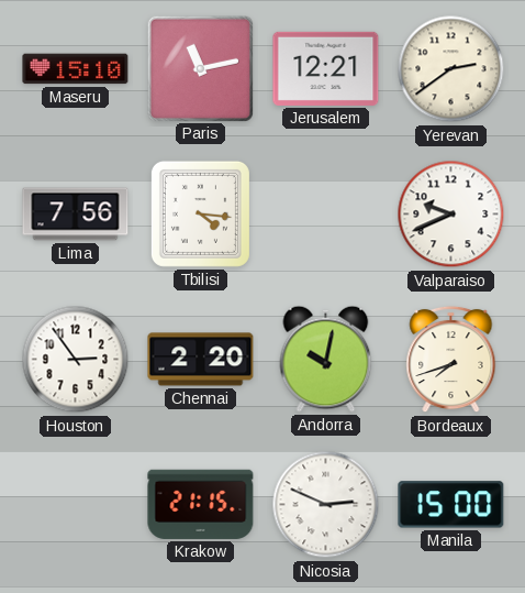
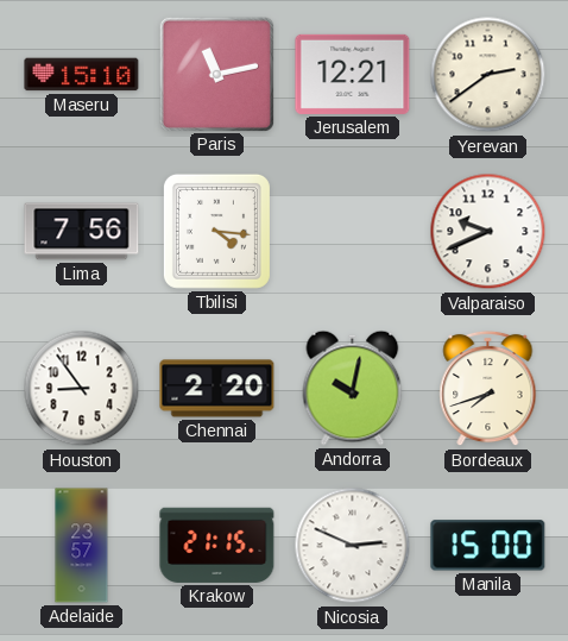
Houston: 2:54 -> 8:54 (82, 389)
Adelaide: none -> 23:57 (82, 546)
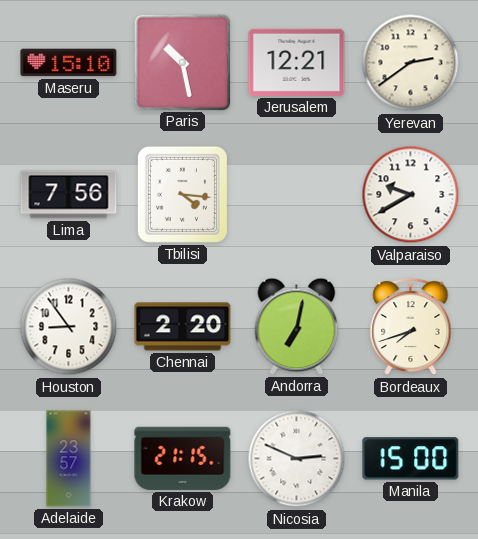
Paris: 11:13 -> 10:28 (182, 62)
Valparaiso: 9:41 -> 9:40 (411, 195)
Andorra: 10:02 -> 7:02 (297, 326)
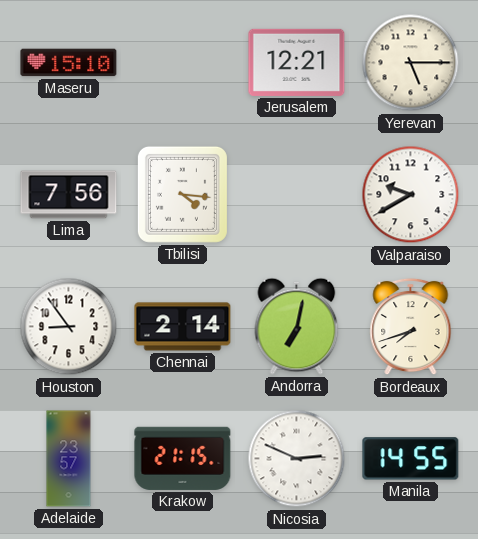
Paris: 10:28 -> none (182, 62)
Yerevan: 2:39 -> 5:15 (411, 63)
Chennai: 2:20 -> 2:14 (183, 327)
Manila: 15:00 -> 14:55 (411, 459)
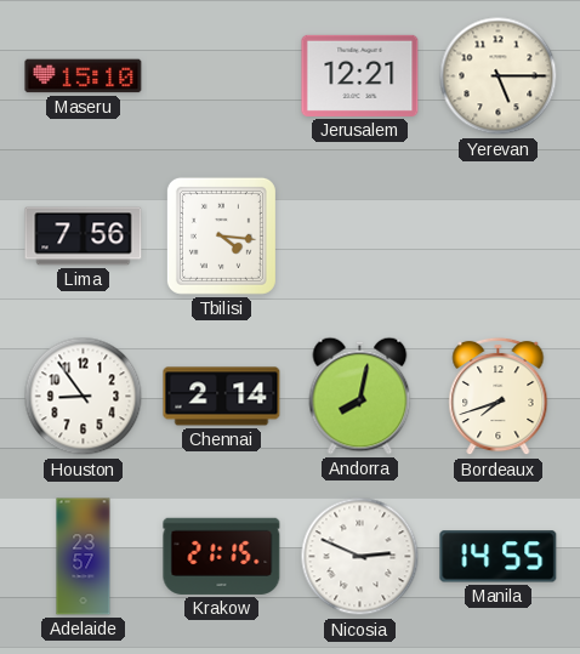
Valparaiso: 9:40 -> none (411, 195)
Andorra: 7:02 -> 8:02 (360, 396)
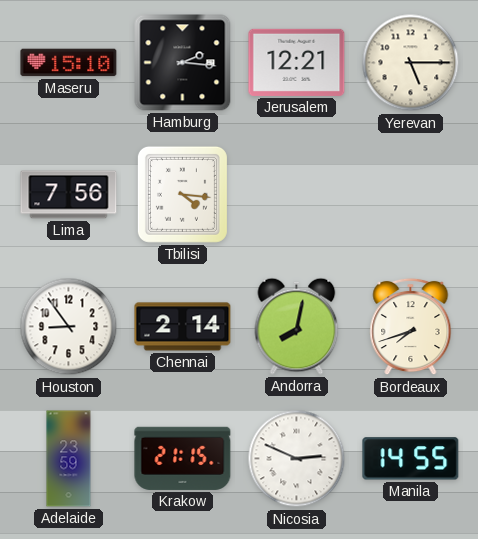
Hamburg: none -> 2:16 (183, 63)
Adelaide: 23:57 -> 23:59 (69, 459)
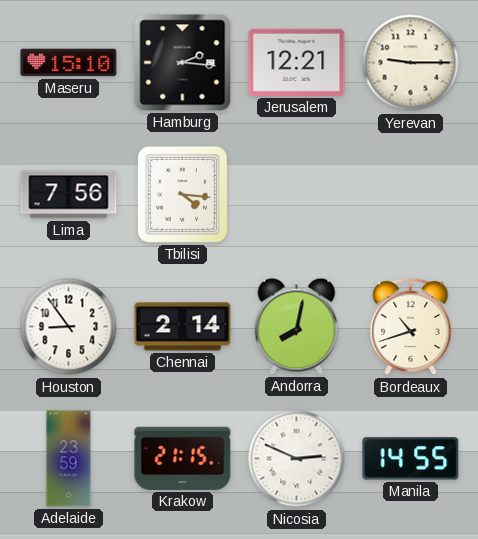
Yerevan: 5:15 -> 9:15 (411, 63)
Bordeaux: 7:42 -> 10:42 (411, 327)
